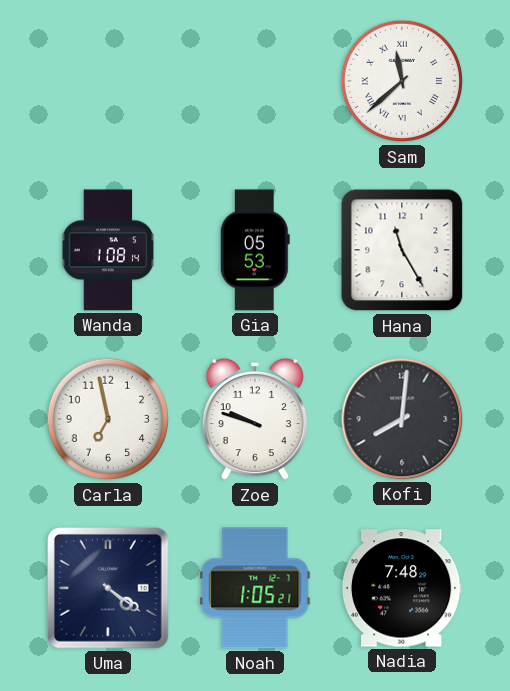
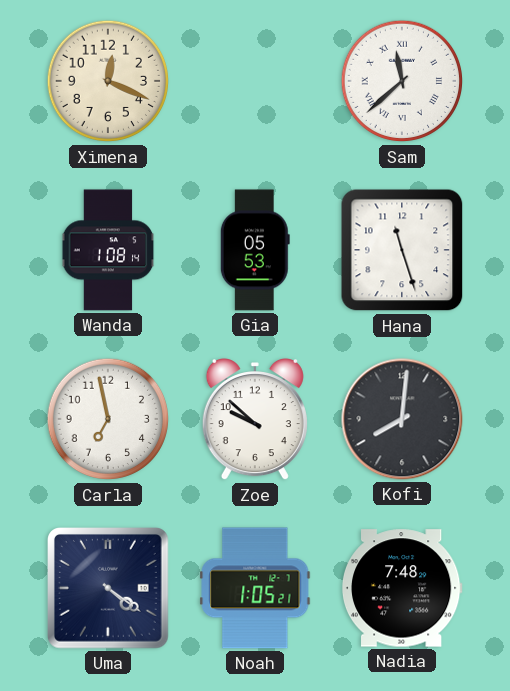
Ximena: none -> 12:19 (107, 81)
Hana: 11:25 -> 11:27 (402, 250)
Zoe: 9:48 -> 9:52 (255, 420)
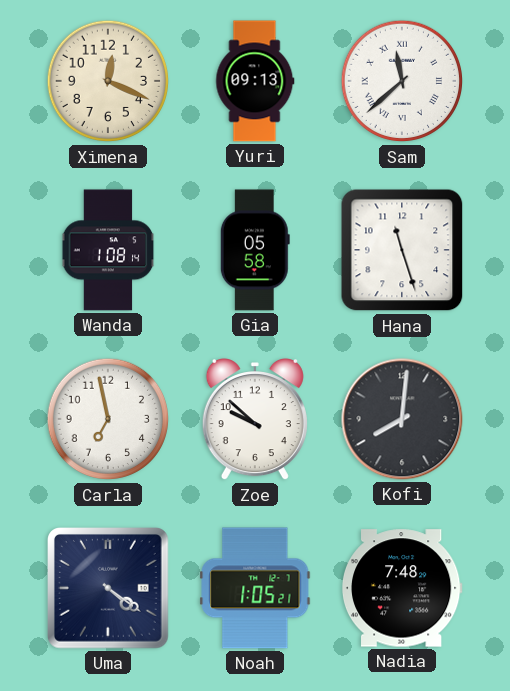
Yuri: none -> 09:13 (255, 81)
Gia: 05:53 -> 05:58 (255, 250)
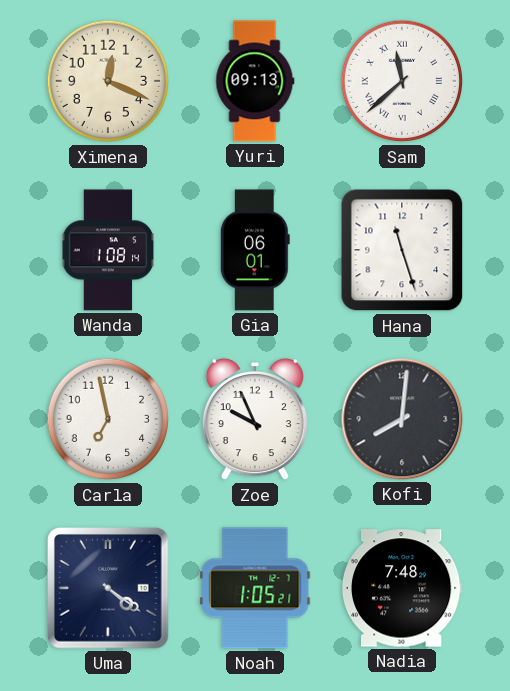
Gia: 05:58 -> 06:01 (255, 250)
Zoe: 9:52 -> 9:56 (255, 420)
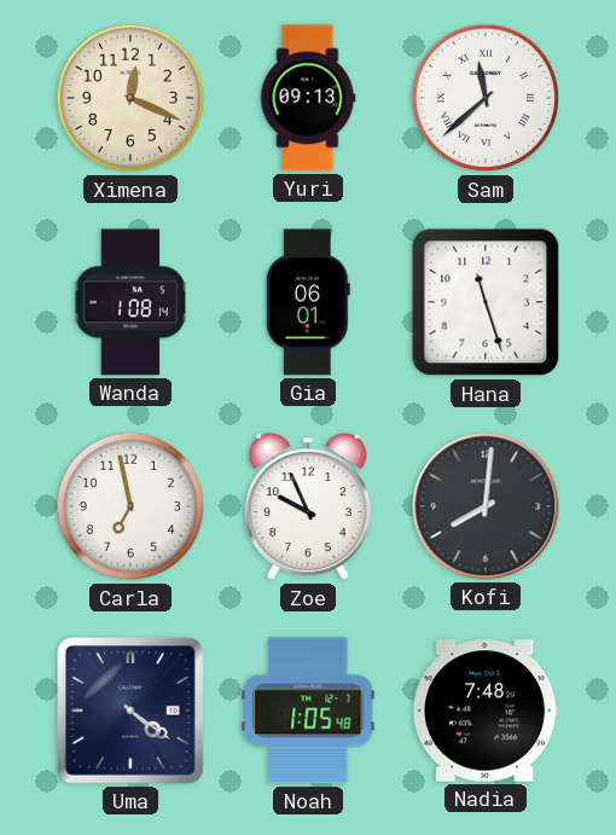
Noah: 1:05:21 -> 1:05:48 (308, 711)
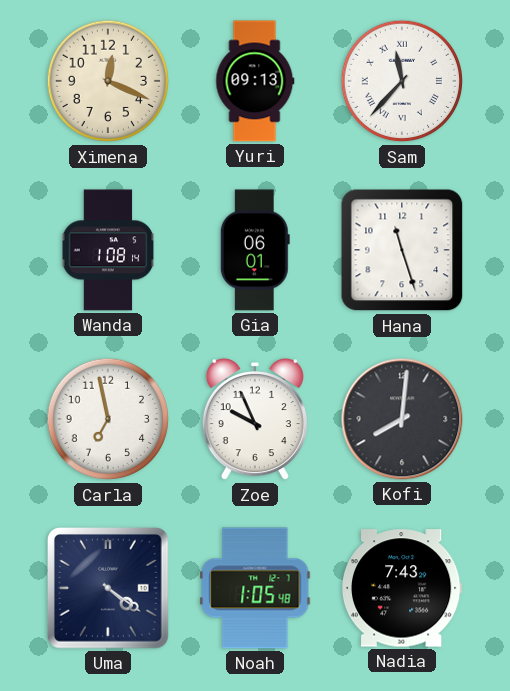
Sam: 11:38 -> 11:37 (401, 81)
Nadia: 7:48 -> 7:43 (402, 588)
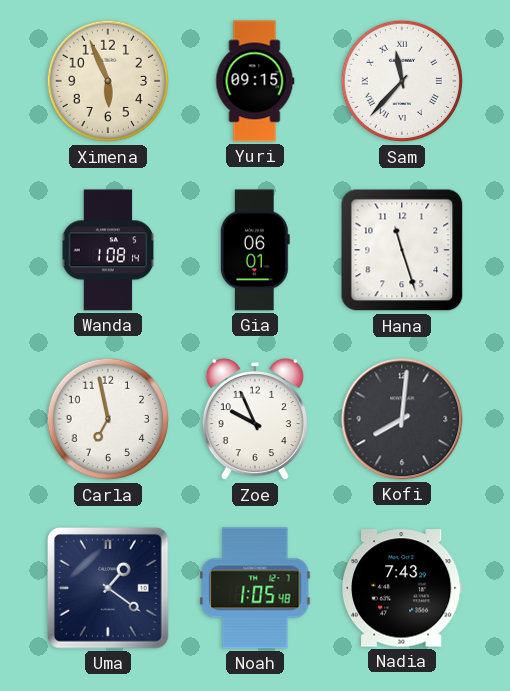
Ximena: 12:19 -> 5:56 (107, 81)
Yuri: 09:13 -> 09:15 (255, 81)
Uma: 4:21 -> 1:21 (109, 589)
